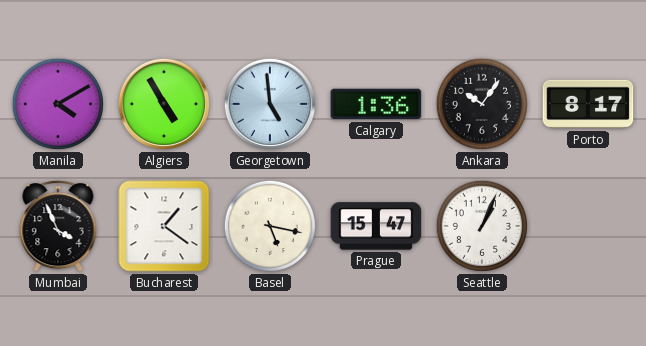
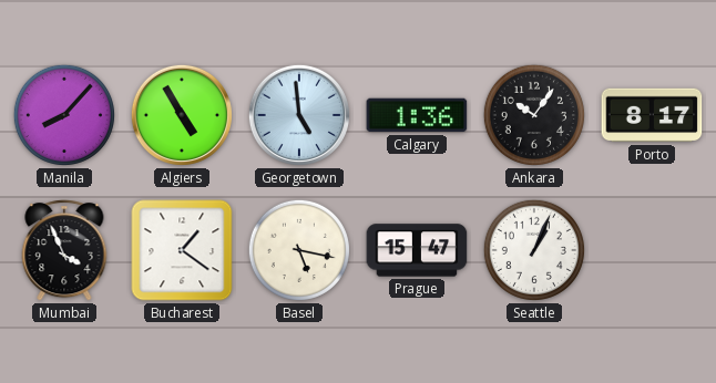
Manila: 4:10 -> 8:07 (64, 115)
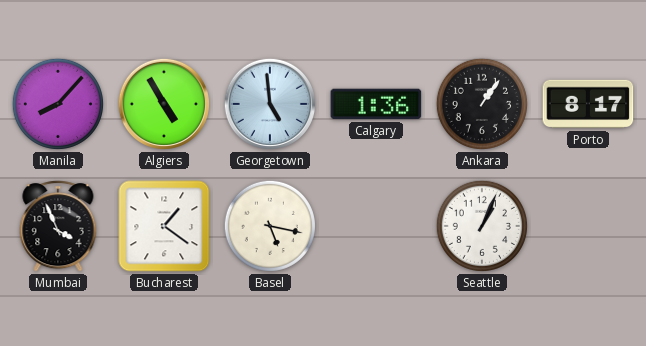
Ankara: 10:06 -> 1:06 (482, 104)
Prague: 15:47 -> none (417, 250)
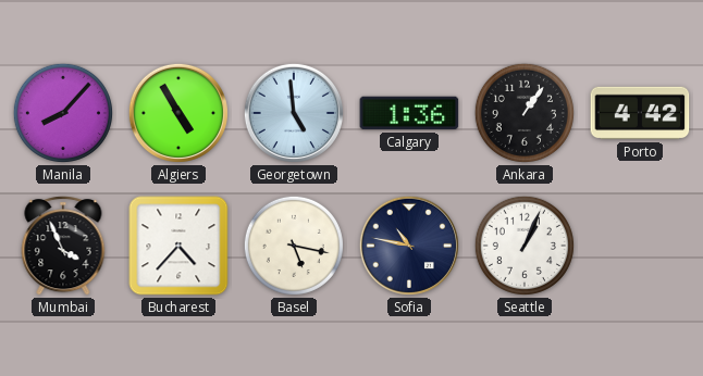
Porto: 8:17 -> 4:42 (640, 113)
Bucharest: 1:21 -> 4:37 (178, 246)
Sofia: none -> 10:47 (409, 246)
